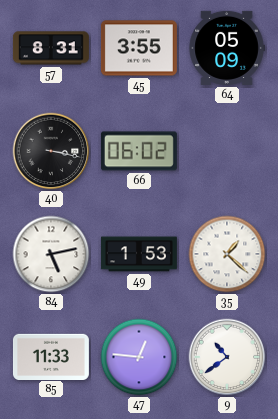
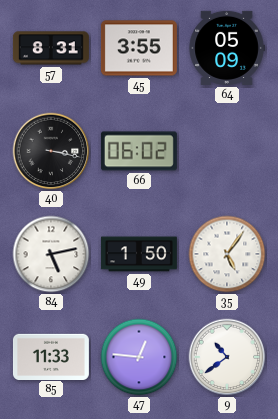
49: 1:53 -> 1:50 (139, 254)
35: 1:22 -> 5:06 (227, 254)
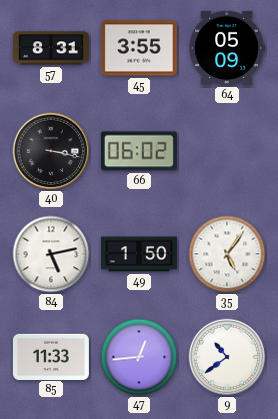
47: 12:46 -> 12:44 (139, 357)
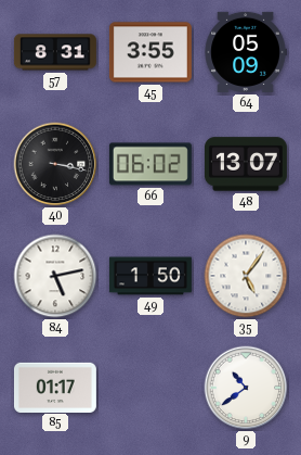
48: none -> 13:07 (246, 164)
85: 11:33 -> 01:17 (55, 387)
47: 12:44 -> none (139, 357)
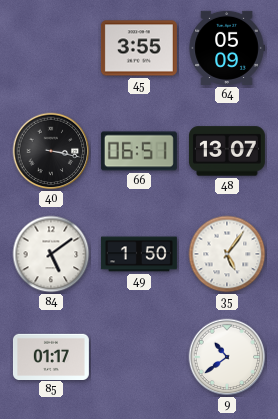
57: 8:31 -> none (55, 52)
66: 06:02 -> 06:51 (139, 151)
84: 5:13 -> 5:09 (51, 254)
